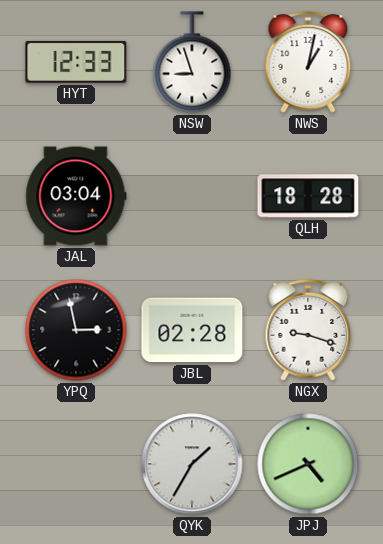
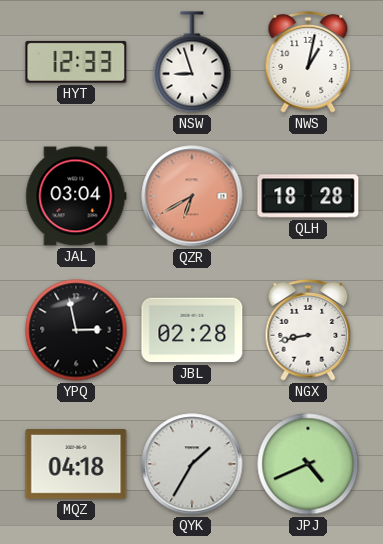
QZR: none -> 6:40 (192, 196)
NGX: 9:18 -> 8:43 (308, 330)
MQZ: none -> 04:18 (76, 465)
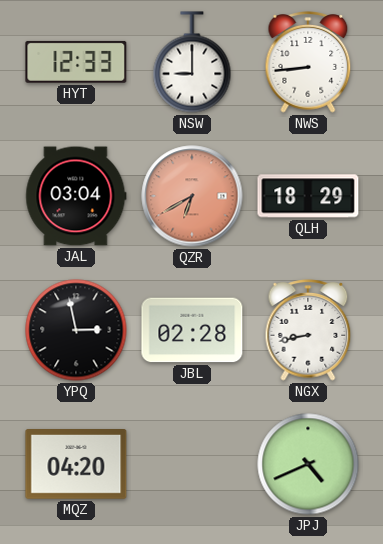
NSW: 8:57 -> 9:00 (192, 62)
NWS: 1:02 -> 8:44 (308, 62)
QLH: 18:28 -> 18:29 (308, 196)
MQZ: 04:18 -> 04:20 (76, 465)
QYK: 1:35 -> none (192, 464)
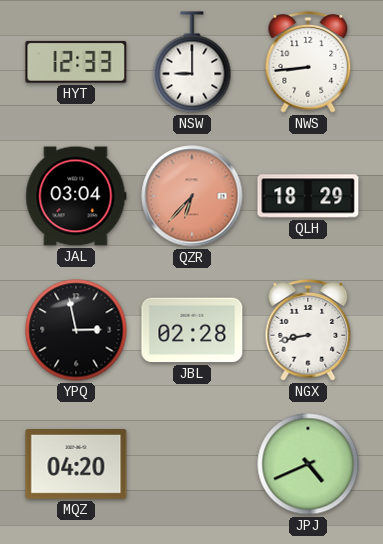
QZR: 6:40 -> 6:37 (192, 196)
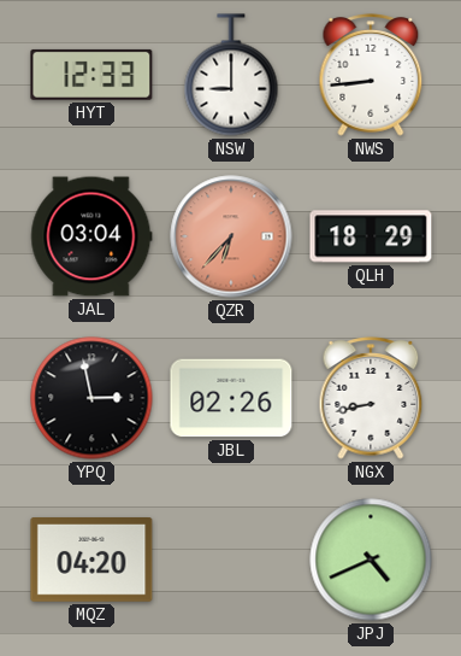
JBL: 02:28 -> 02:26 (231, 398)
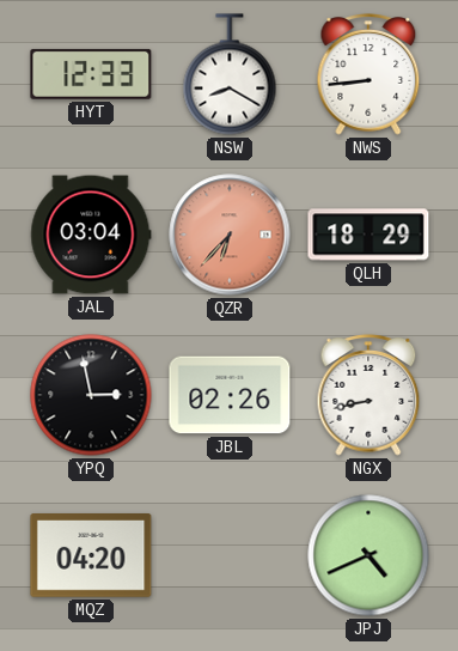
NSW: 9:00 -> 8:20 (230, 74)
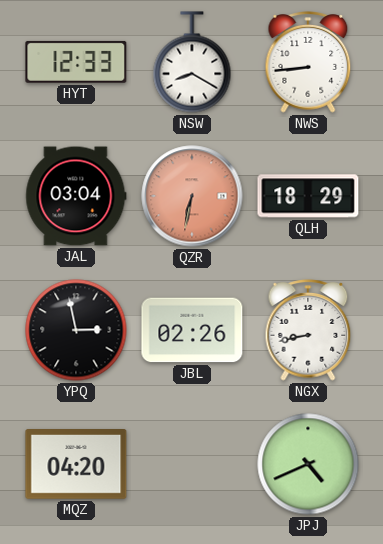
QZR: 6:37 -> 6:32 (192, 196)
